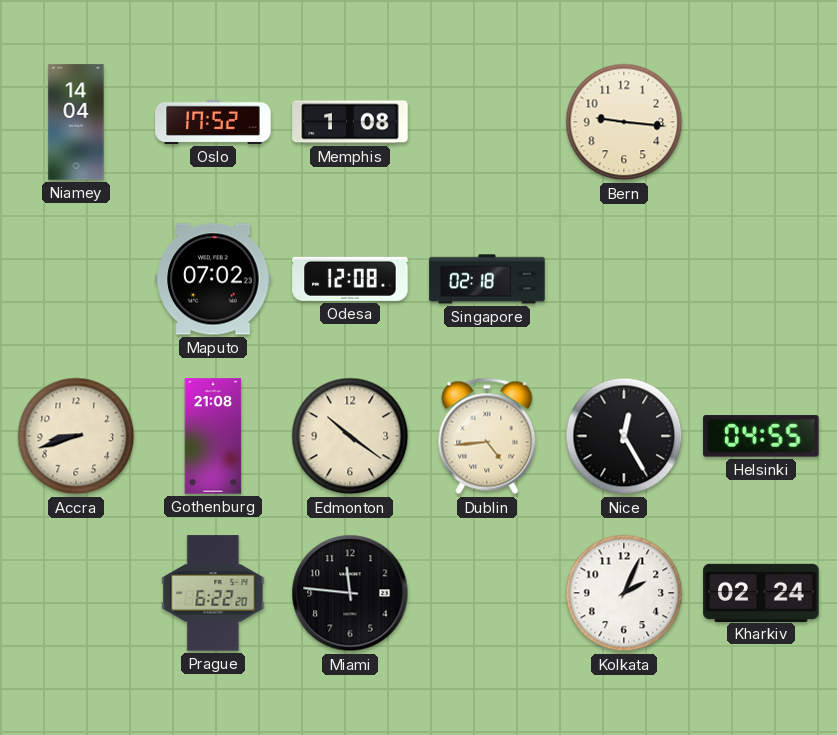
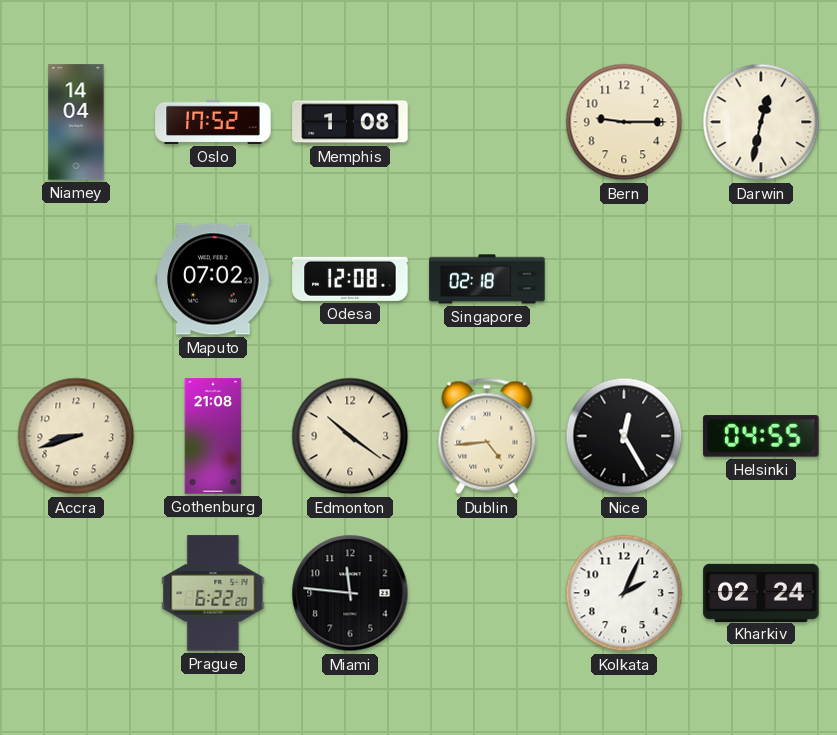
Bern: 9:16 -> 9:15 (624, 122)
Darwin: none -> 12:32 (761, 122)
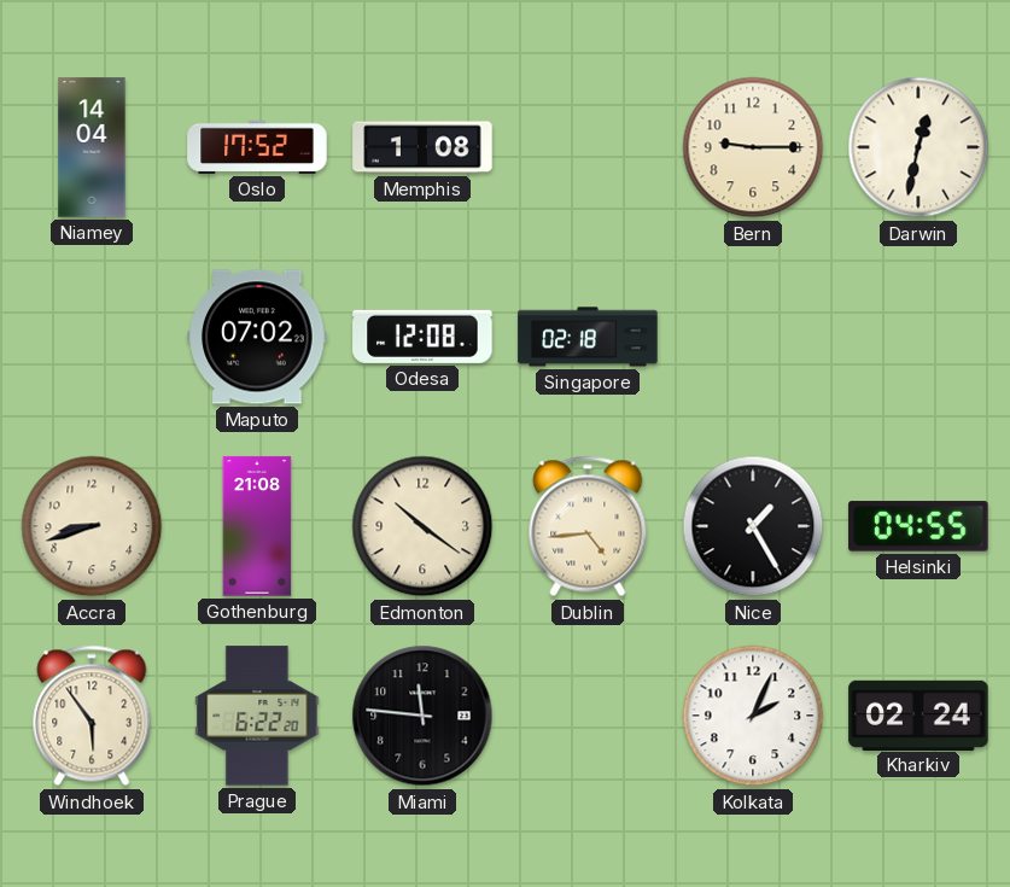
Nice: 12:25 -> 1:25 (753, 526)
Windhoek: none -> 5:54 (92, 716)
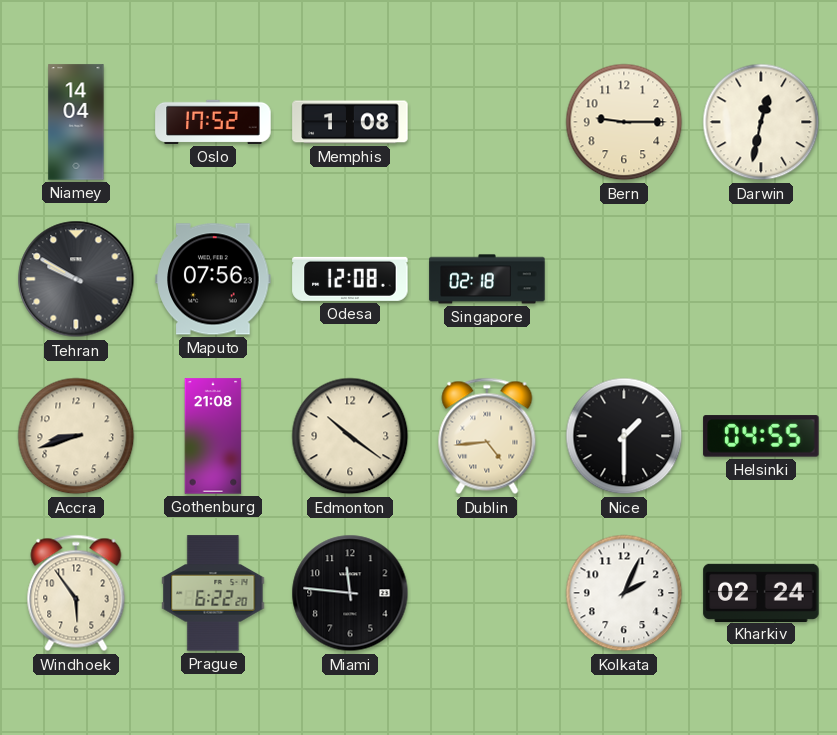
Tehran: none -> 9:50 (76, 279)
Maputo: 07:02 -> 07:56 (213, 279)
Nice: 1:25 -> 1:30 (624, 436)
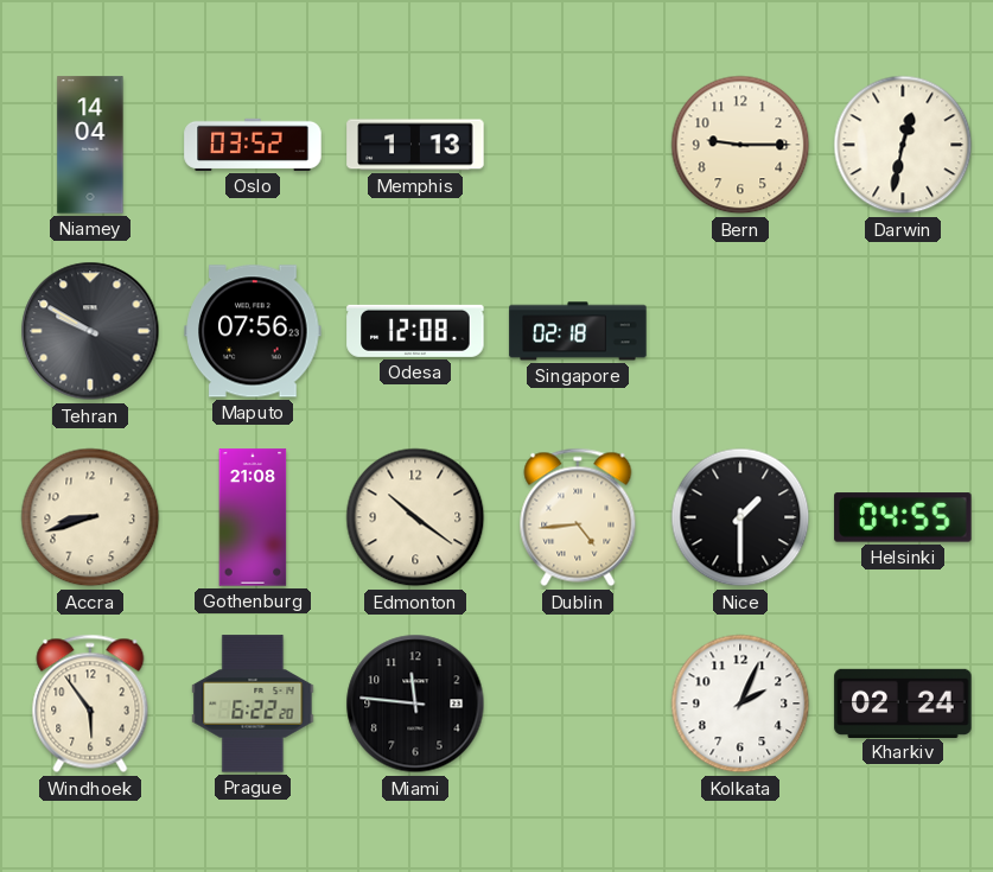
Oslo: 17:52 -> 03:52 (253, 145)
Memphis: 1:08 -> 1:13 (415, 145)
